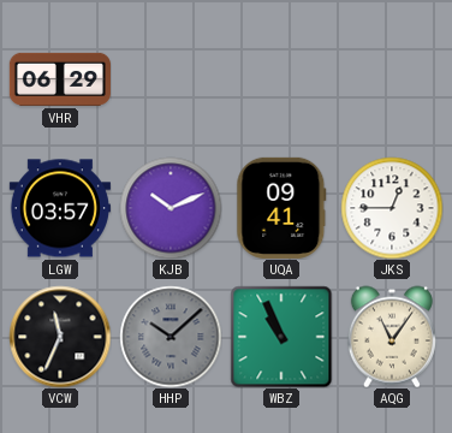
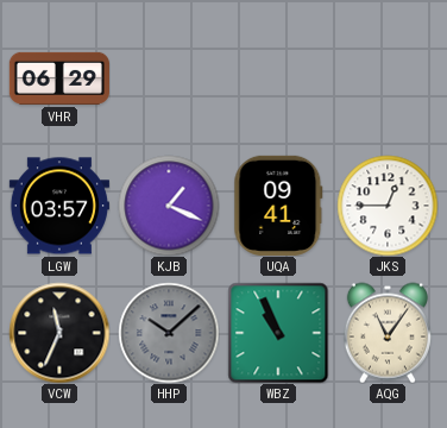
KJB: 10:11 -> 1:19 (169, 206)
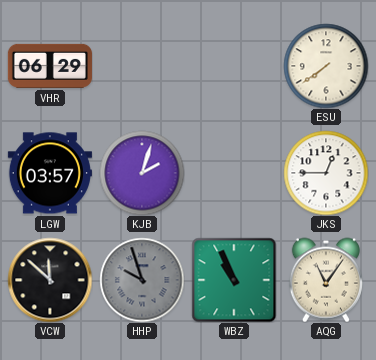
ESU: none -> 7:39 (326, 66)
KJB: 1:19 -> 2:03 (142, 173)
UQA: 09:41 -> none (278, 206)
VCW: 11:34 -> 11:52 (50, 280)
HHP: 10:08 -> 9:57 (142, 280)
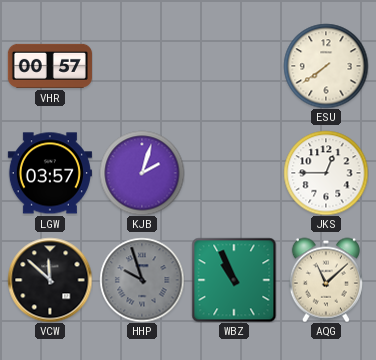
VHR: 06:29 -> 00:57 (50, 66)
AQG: 11:06 -> 11:08 (326, 280)
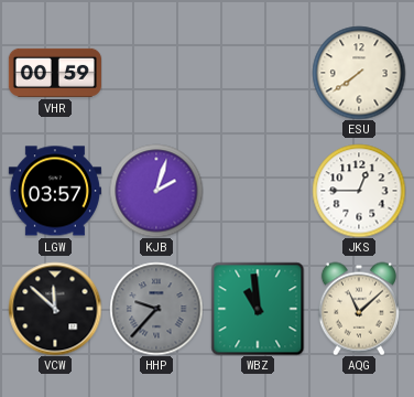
VHR: 00:57 -> 00:59 (55, 73)
HHP: 9:57 -> 9:37 (156, 309)
WBZ: 10:56 -> 10:59 (258, 309)
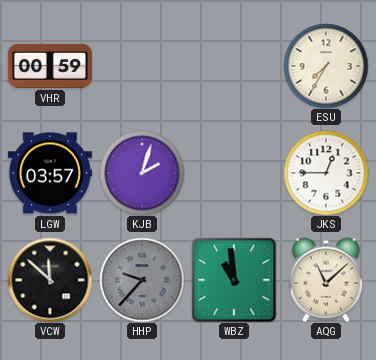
ESU: 7:39 -> 7:35 (326, 66)
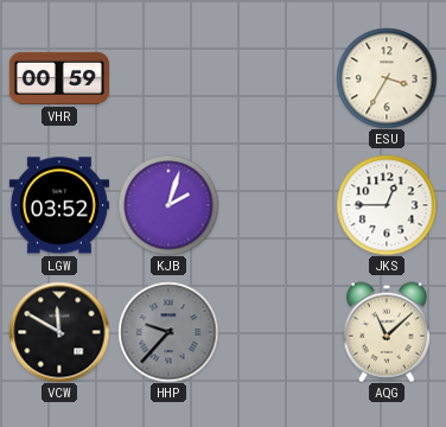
ESU: 7:35 -> 3:35 (387, 78)
LGW: 03:57 -> 03:52 (59, 205)
VCW: 11:52 -> 11:50 (59, 332)
WBZ: 10:59 -> none (234, 280)
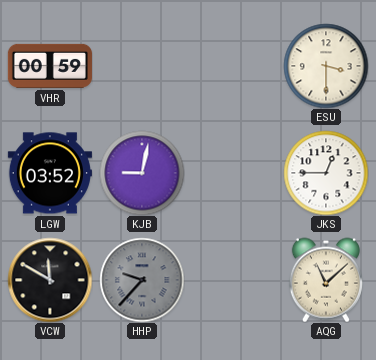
ESU: 3:35 -> 3:30 (326, 66)
KJB: 2:03 -> 9:02 (142, 173)
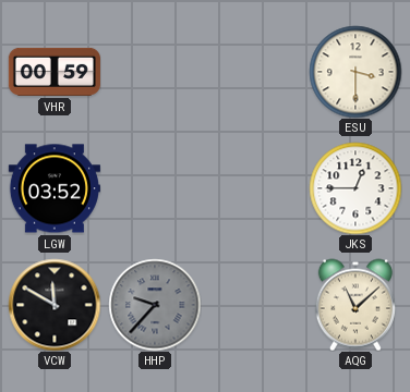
KJB: 9:02 -> none (142, 173)
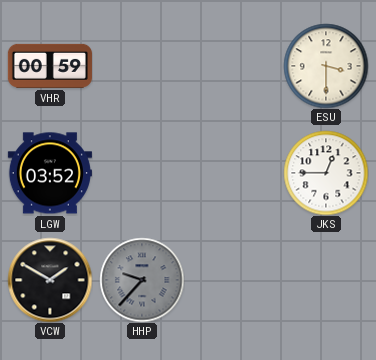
VCW: 11:50 -> 1:50 (50, 280)
AQG: 11:08 -> none (355, 305)
